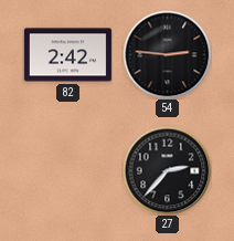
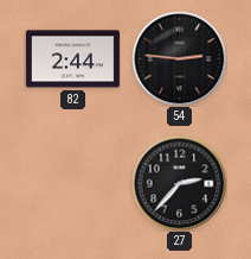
82: 2:42 -> 2:44 (72, 59)
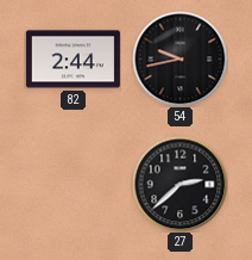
54: 2:46 -> 9:43 (179, 58)
27: 2:37 -> 2:38 (179, 184)
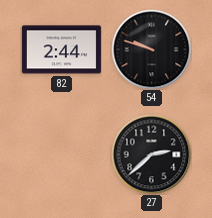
54: 9:43 -> 9:48 (151, 49)
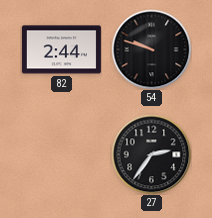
27: 2:38 -> 2:36 (151, 154)
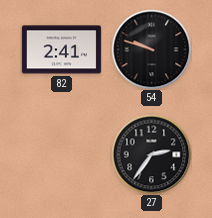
82: 2:44 -> 2:41 (61, 50)
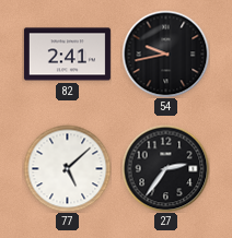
54: 9:48 -> 9:43 (165, 53)
77: none -> 5:08 (67, 168)
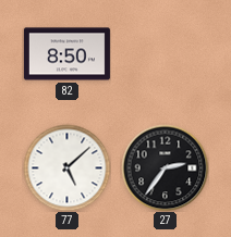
82: 2:41 -> 8:50 (66, 54)
54: 9:43 -> none (165, 53)
